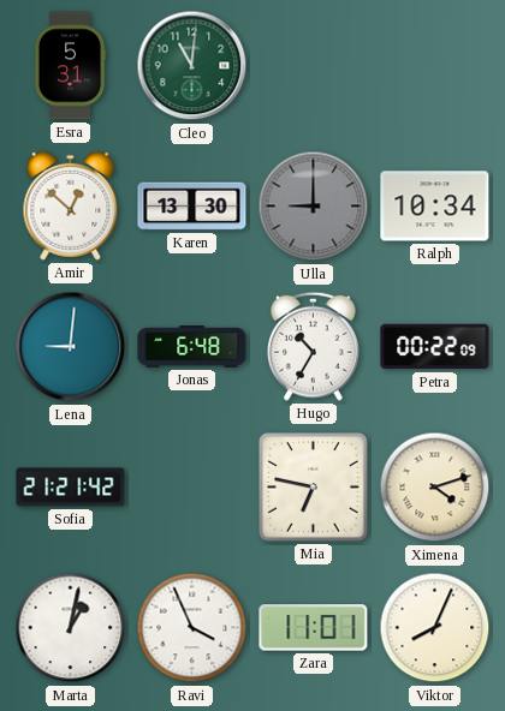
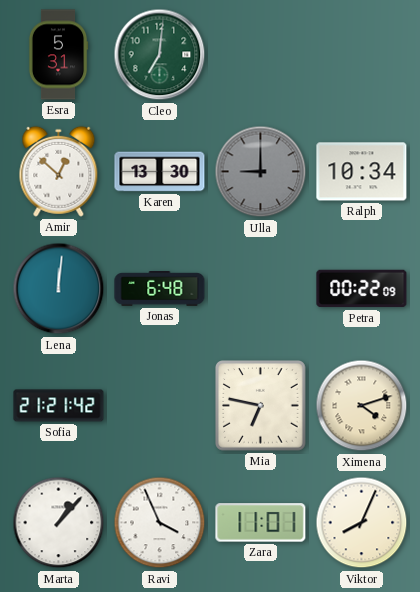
Cleo: 11:01 -> 7:01 (160, 55)
Lena: 9:01 -> 12:01 (59, 289)
Hugo: 10:35 -> none (314, 346)
Marta: 1:02 -> 1:07 (59, 523)
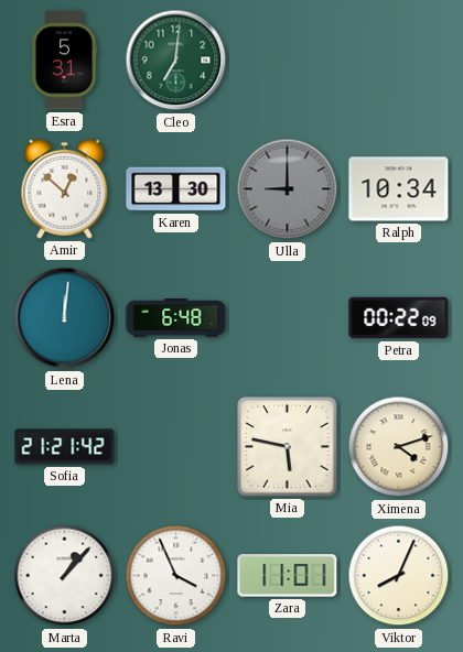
Mia: 6:47 -> 5:47 (288, 447)
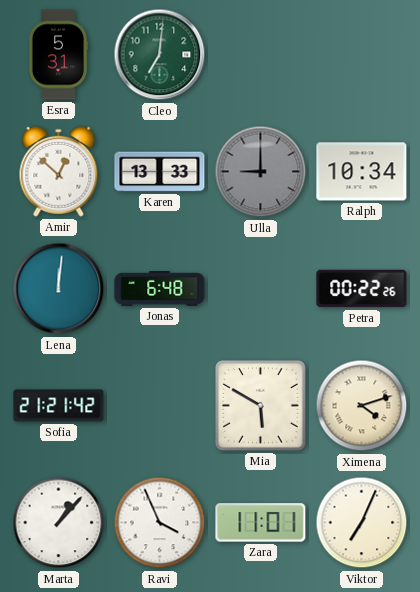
Karen: 13:30 -> 13:33 (160, 172)
Petra: 00:22:09 -> 00:22:26 (362, 289)
Mia: 5:47 -> 5:50 (261, 406)
Viktor: 8:04 -> 7:04 (362, 523)
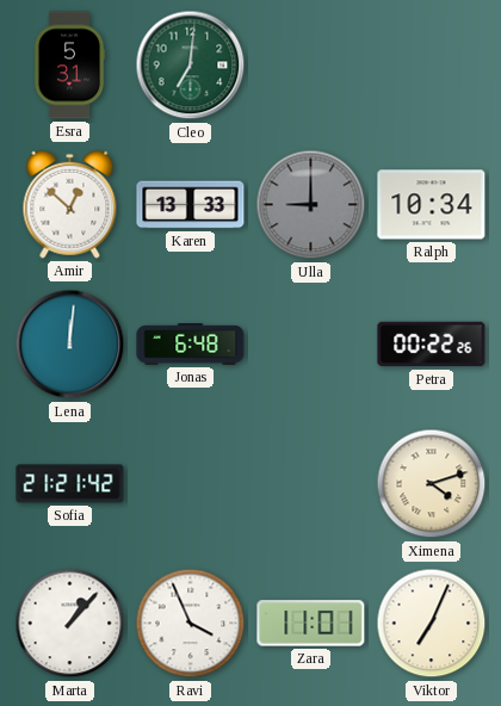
Mia: 5:50 -> none (261, 406)
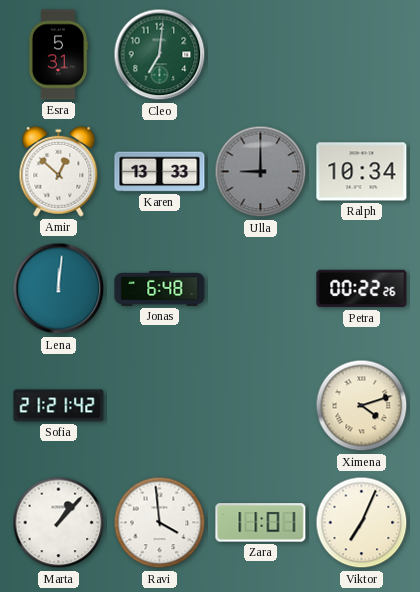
Ravi: 3:56 -> 3:59 (160, 523)
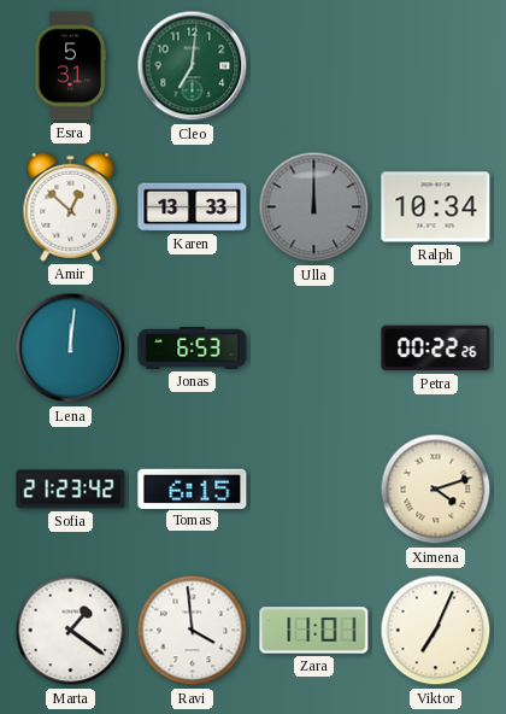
Ulla: 9:00 -> 12:00 (314, 207)
Jonas: 6:48 -> 6:53 (193, 349)
Sofia: 21:21 -> 21:23 (71, 490)
Tomas: none -> 6:15 (193, 488)
Marta: 1:07 -> 1:21 (71, 631)
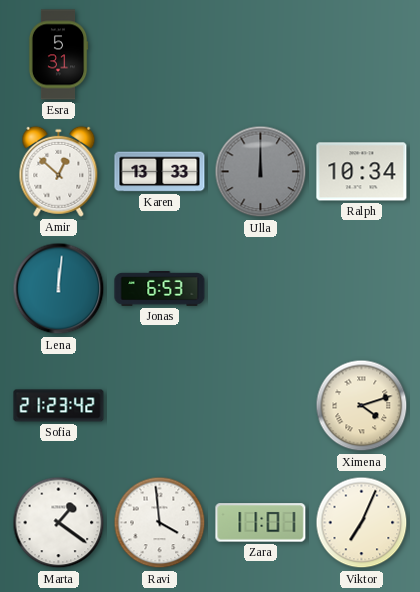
Cleo: 7:01 -> none (193, 66)
Petra: 00:22 -> none (436, 349)
Tomas: 6:15 -> none (193, 488)
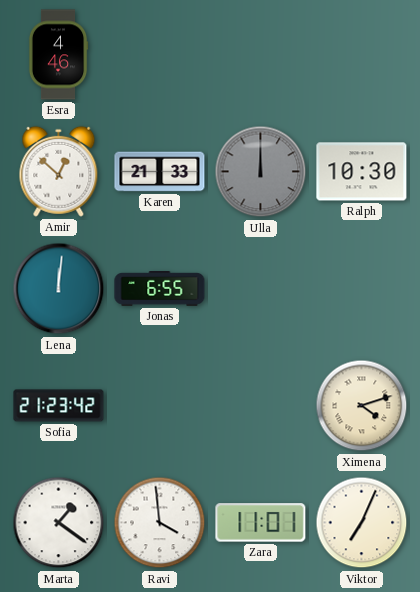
Esra: 5:31 -> 4:46 (58, 55)
Karen: 13:33 -> 21:33 (160, 172)
Ralph: 10:34 -> 10:30 (362, 172)
Jonas: 6:53 -> 6:55 (160, 289)
